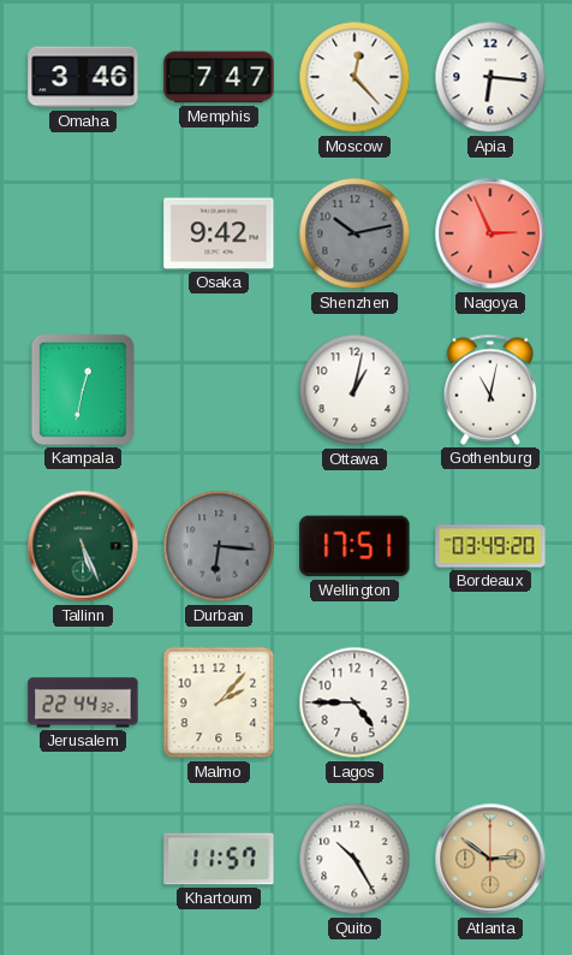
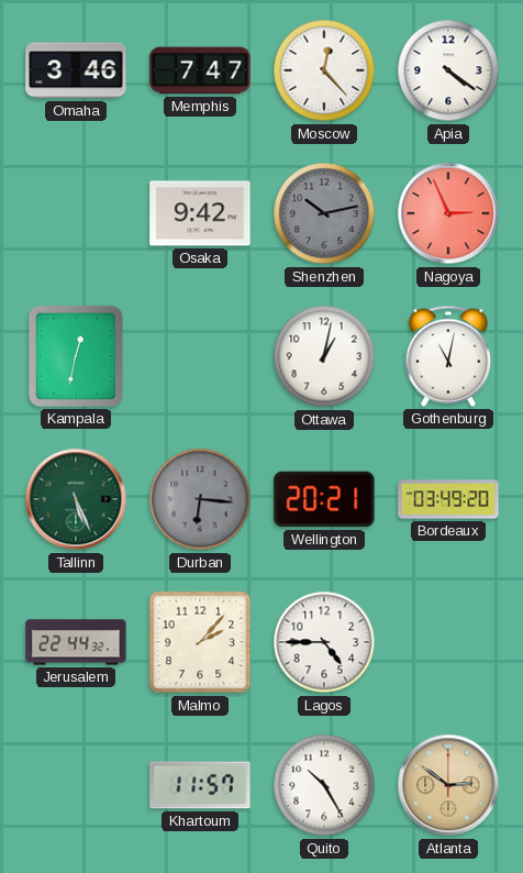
Apia: 6:16 -> 4:21 (448, 70)
Wellington: 17:51 -> 20:21 (324, 499)
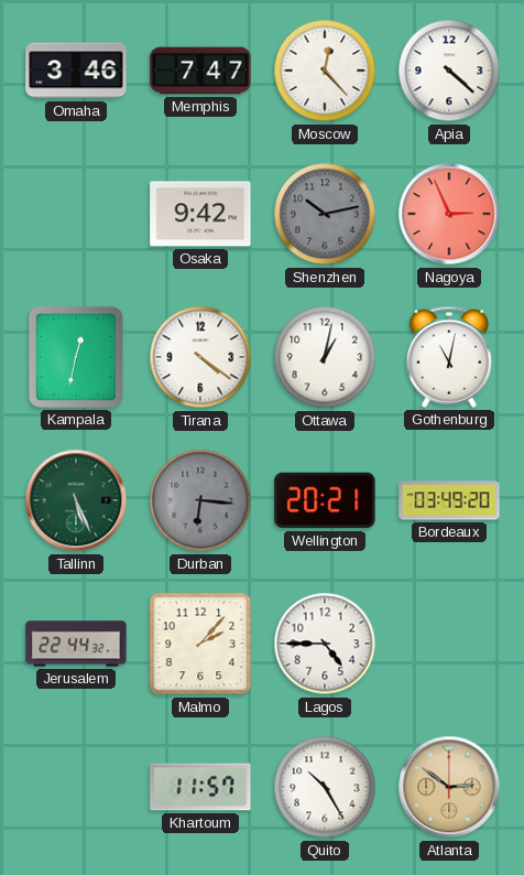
Apia: 4:21 -> 4:22 (449, 71)
Tirana: none -> 4:21 (200, 357)
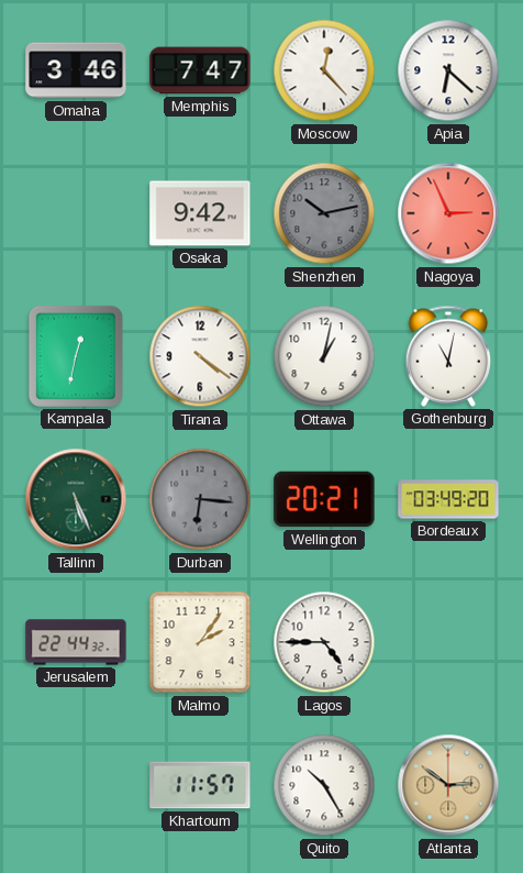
Apia: 4:22 -> 6:22 (448, 70)
Malmo: 2:07 -> 2:06 (200, 642)
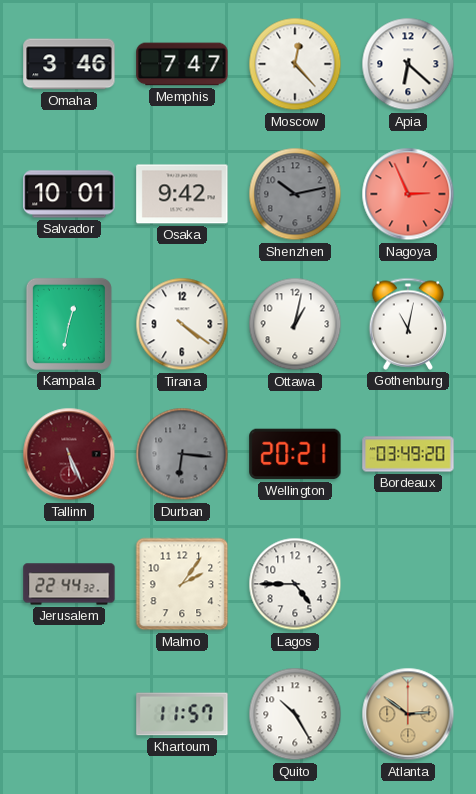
Salvador: none -> 10:01 (69, 194)
Tallinn dial: green -> burgundy (69, 454)
